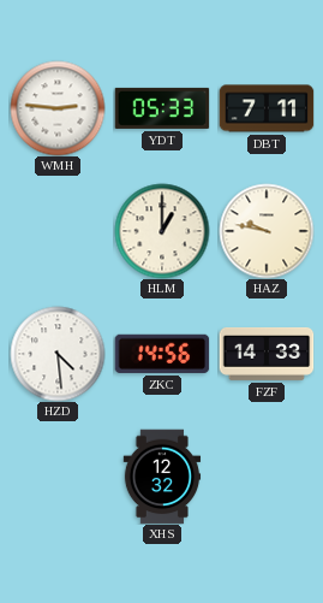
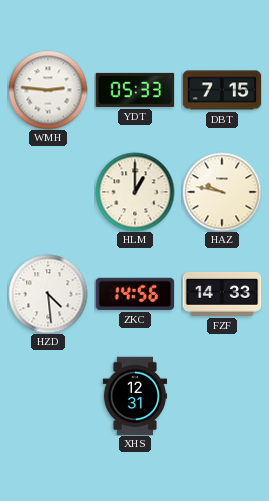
DBT: 7:11 -> 7:15 (222, 90)
XHS: 12:32 -> 12:31 (135, 396)
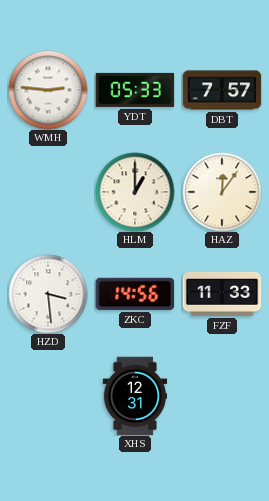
DBT: 7:15 -> 7:57 (222, 90)
HAZ: 9:47 -> 12:06 (222, 192)
HZD: 4:29 -> 3:29 (48, 294)
FZF: 14:33 -> 11:33 (222, 294)
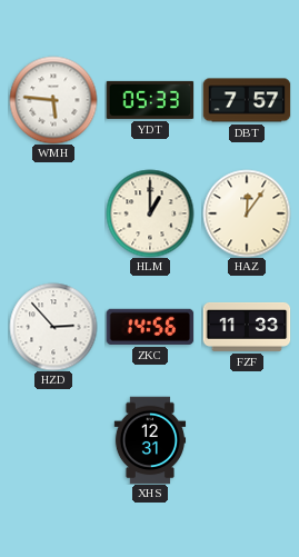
WMH: 2:46 -> 5:46 (53, 100)
HZD: 3:29 -> 2:53 (53, 327)
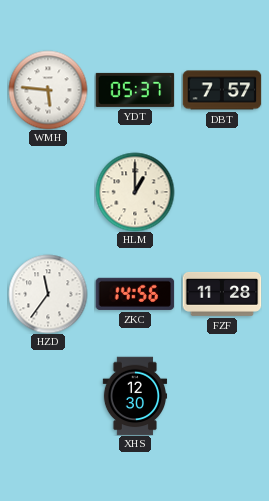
YDT: 05:33 -> 05:37 (135, 90)
HAZ: 12:06 -> none (247, 213)
HZD: 2:53 -> 11:36 (48, 294)
FZF: 11:33 -> 11:28 (222, 294)
XHS: 12:31 -> 12:30 (135, 396)
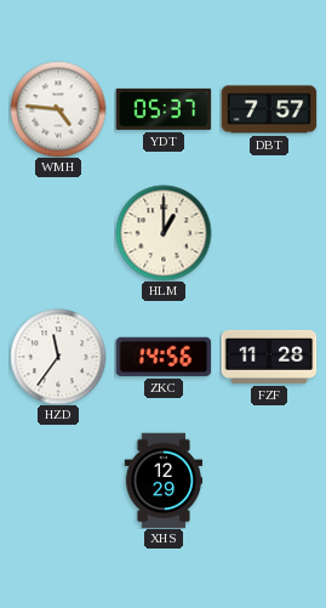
WMH: 5:46 -> 4:46 (58, 109)
XHS: 12:30 -> 12:29 (164, 481)
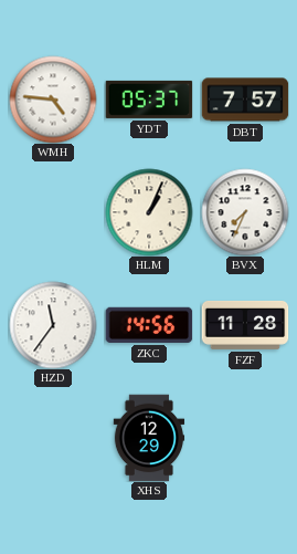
HLM: 1:00 -> 1:04 (149, 212)
BVX: none -> 7:34 (245, 212)
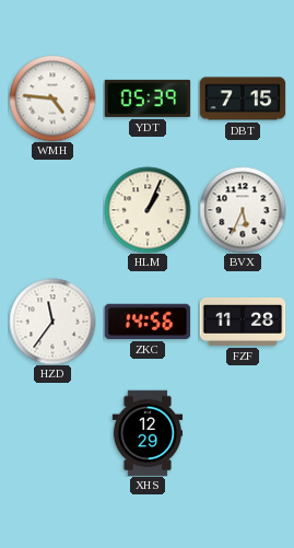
YDT: 05:37 -> 05:39 (148, 98)
DBT: 7:57 -> 7:15 (243, 98)
BVX: 7:34 -> 5:34 (243, 210)
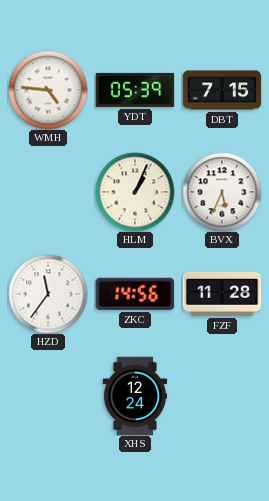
XHS: 12:29 -> 12:24 (135, 396)
